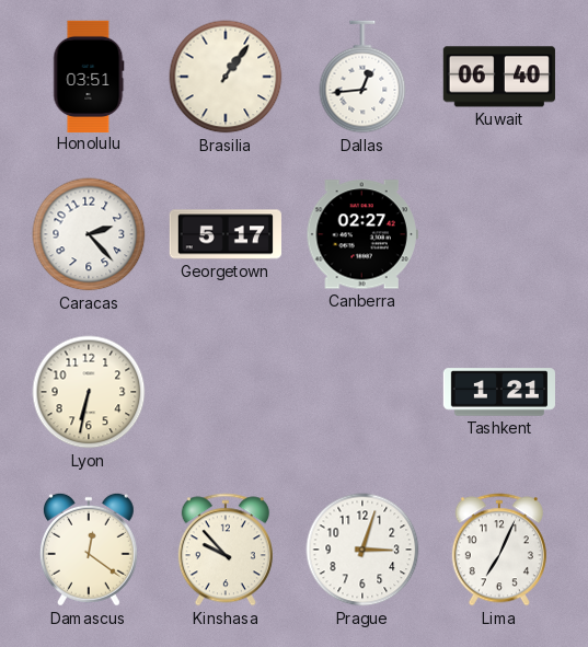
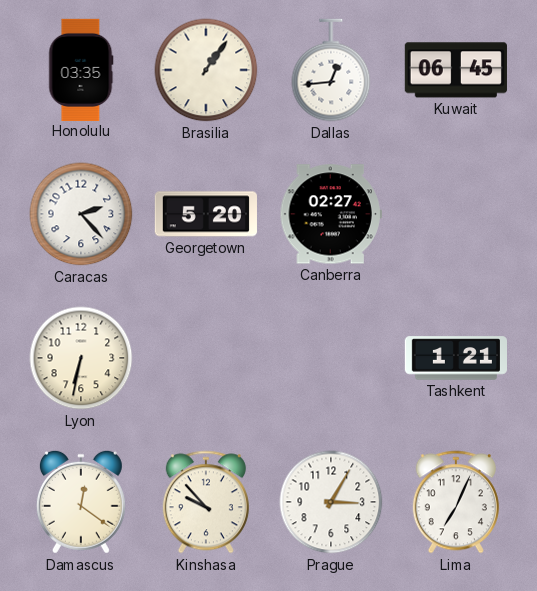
Honolulu: 03:51 -> 03:35 (81, 69)
Kuwait: 06:40 -> 06:45 (456, 70)
Georgetown: 5:17 -> 5:20 (206, 214)
Prague: 3:03 -> 3:05 (331, 502)
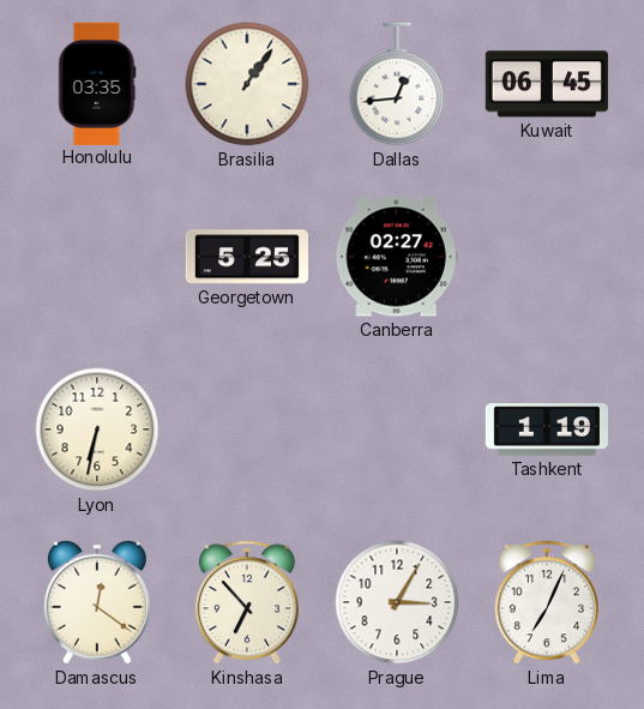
Caracas: 2:23 -> none (81, 214)
Georgetown: 5:20 -> 5:25 (247, 257)
Tashkent: 1:21 -> 1:19 (546, 429)
Kinshasa: 9:53 -> 6:53 (247, 602)
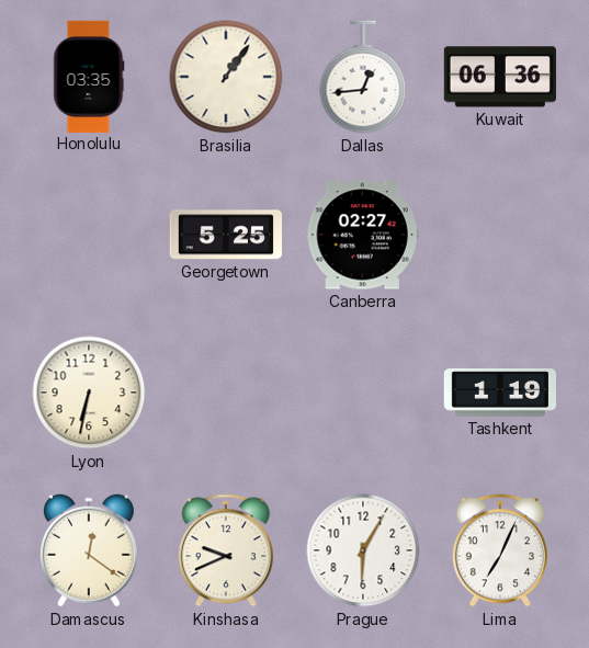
Kuwait: 06:45 -> 06:36 (500, 77)
Kinshasa: 6:53 -> 9:41 (226, 550)
Prague: 3:05 -> 6:05 (363, 550)
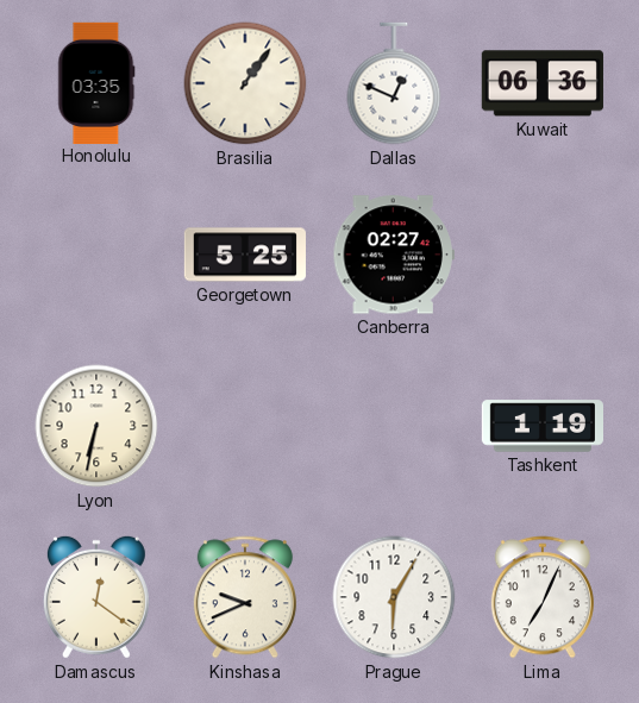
Dallas: 12:44 -> 12:49 (394, 83)
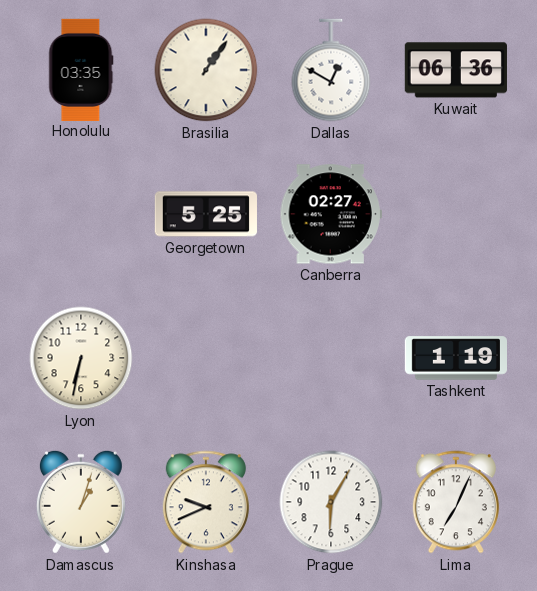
Dallas: 12:49 -> 12:50 (331, 70)
Damascus: 12:21 -> 1:03 (81, 502)
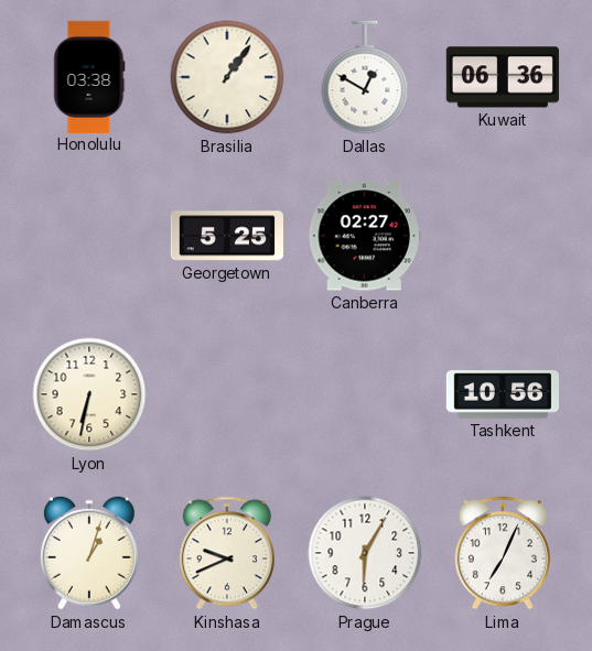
Honolulu: 03:35 -> 03:38 (89, 76)
Tashkent: 1:19 -> 10:56 (502, 394)
